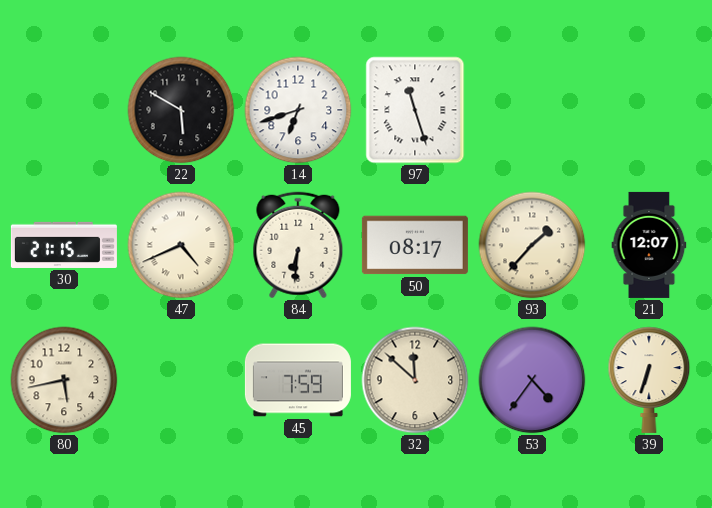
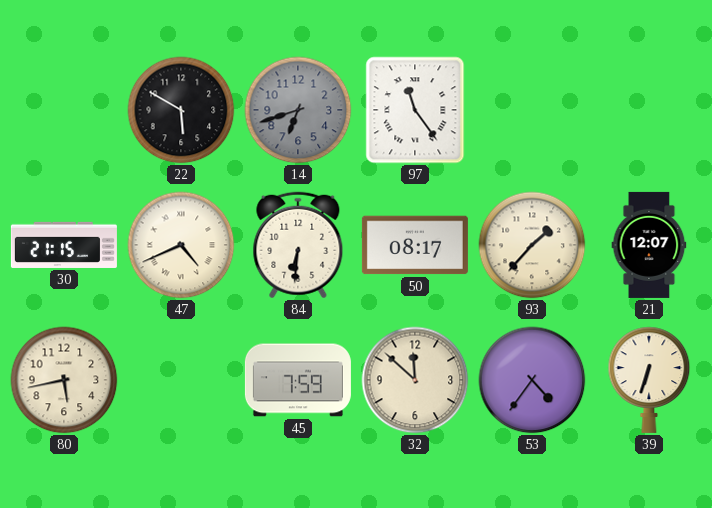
14 dial: white -> grey (298, 110)
97: 11:27 -> 11:24 (415, 110)
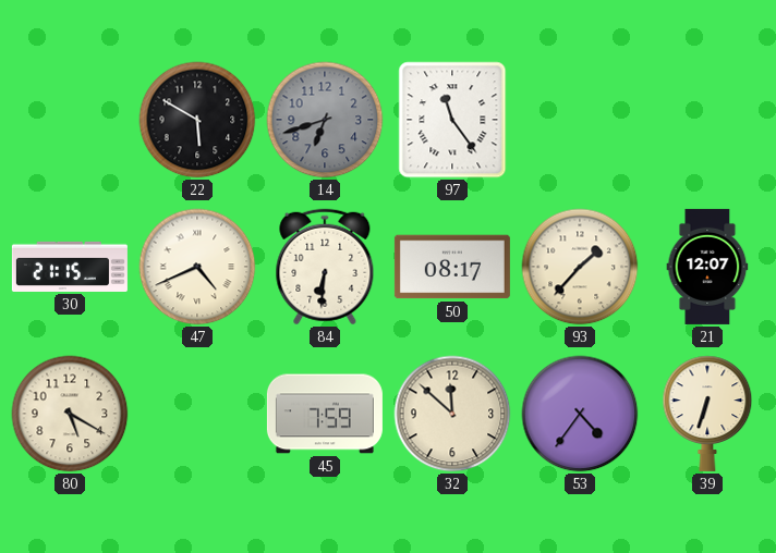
80: 5:43 -> 5:20 (70, 414)
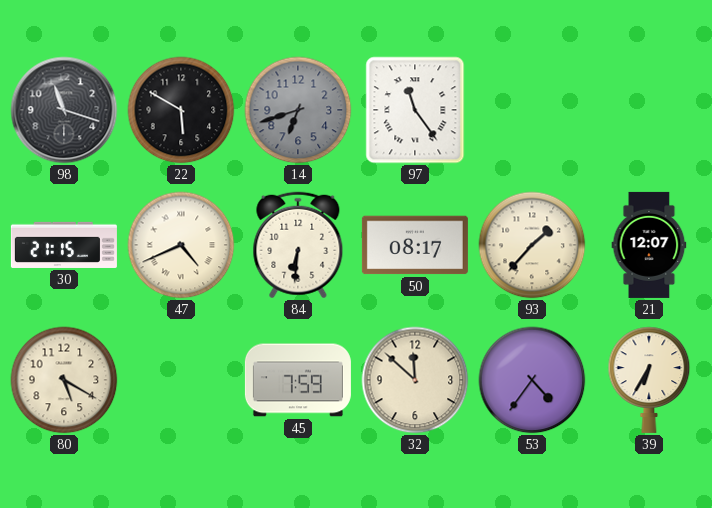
98: none -> 11:18 (64, 110)
39: 6:33 -> 6:35 (649, 380)
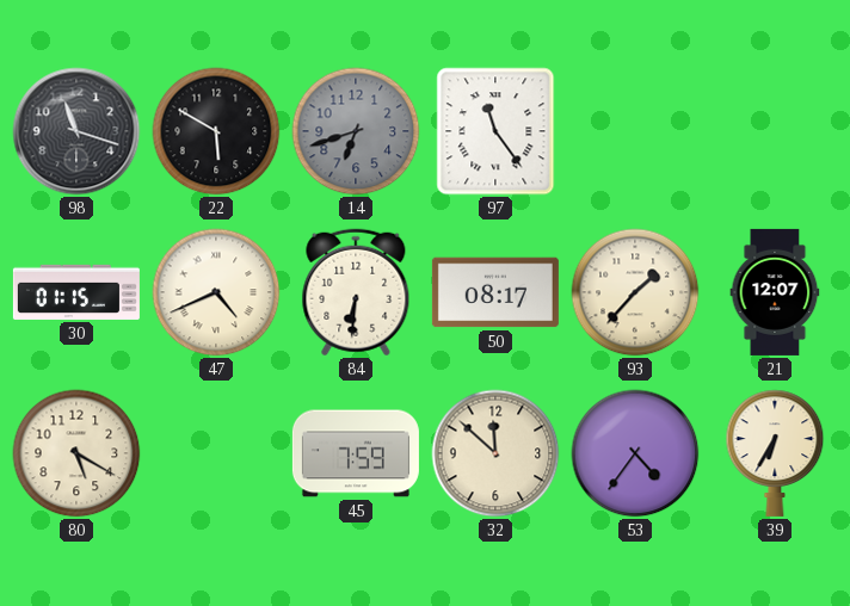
30: 21:15 -> 01:15 (76, 292)
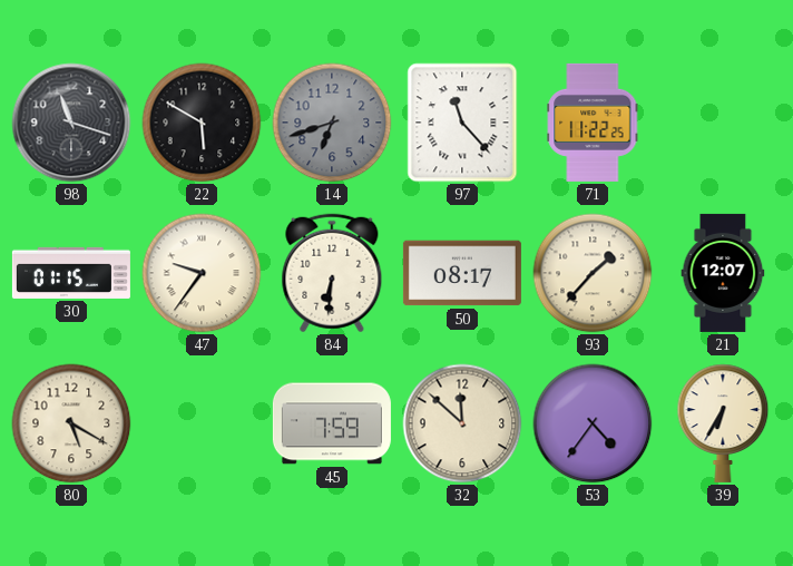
97: 11:24 -> 11:23 (462, 123)
71: none -> 11:22 (593, 123)
47: 4:41 -> 9:36 (202, 273)
